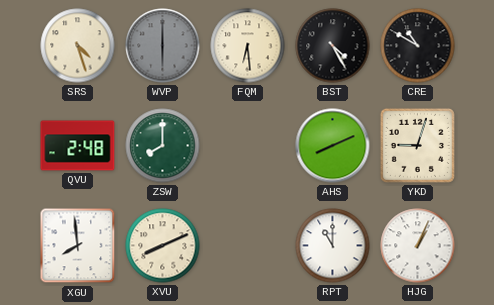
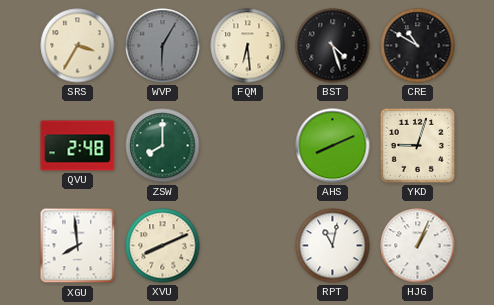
SRS: 4:27 -> 3:35 (78, 46)
WVP: 6:00 -> 6:05 (163, 46)
BST: 4:25 -> 4:27 (333, 46)
RPT: 11:00 -> 11:02 (333, 246)
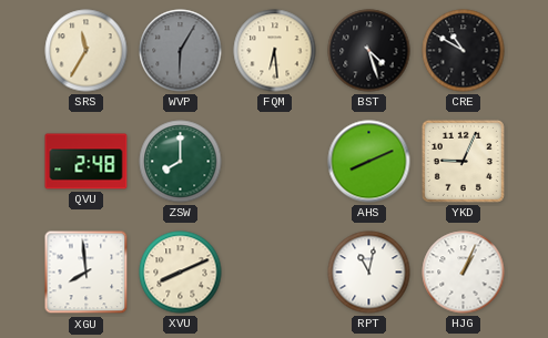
SRS: 3:35 -> 11:35 (87, 51)
YKD: 9:03 -> 9:04 (463, 161)
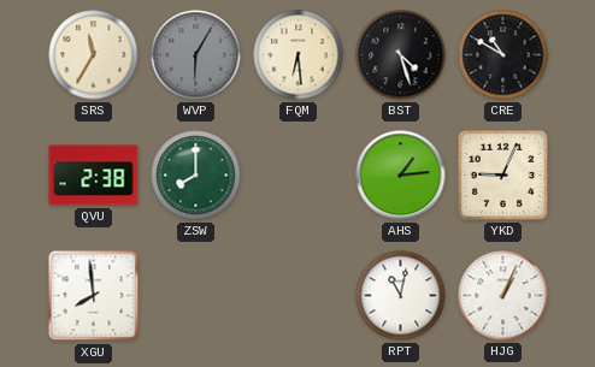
QVU: 2:48 -> 2:38 (94, 176)
AHS: 8:11 -> 1:14 (401, 176)
XVU: 8:11 -> none (181, 273)
